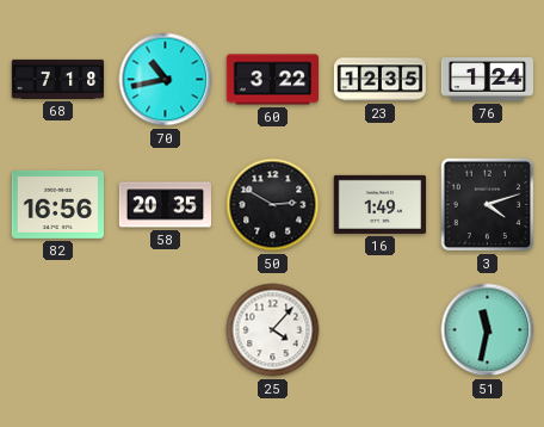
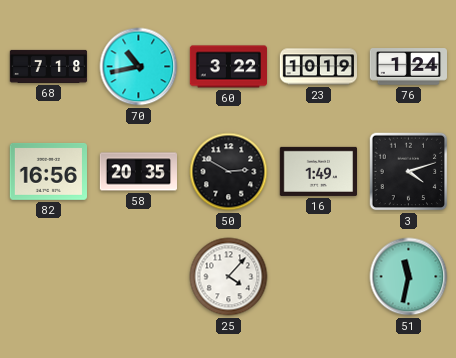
23: 12:35 -> 10:19 (319, 67)
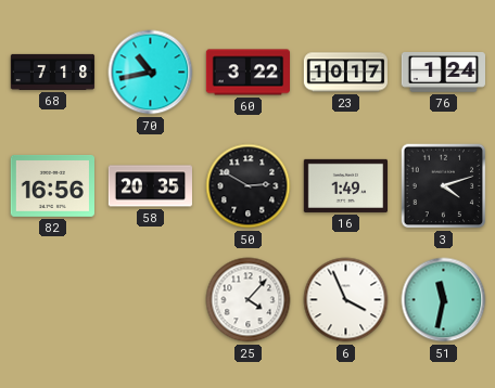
23: 10:19 -> 10:17 (346, 73)
6: none -> 3:56 (346, 300)
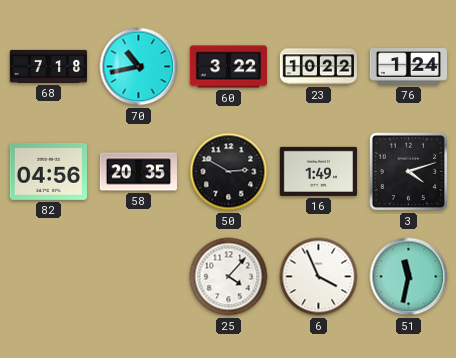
23: 10:17 -> 10:22 (319, 67)
82: 16:56 -> 04:56 (48, 171)
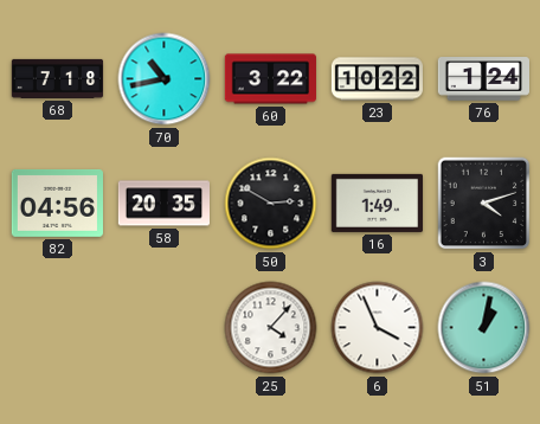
51: 11:32 -> 1:02 (484, 328)
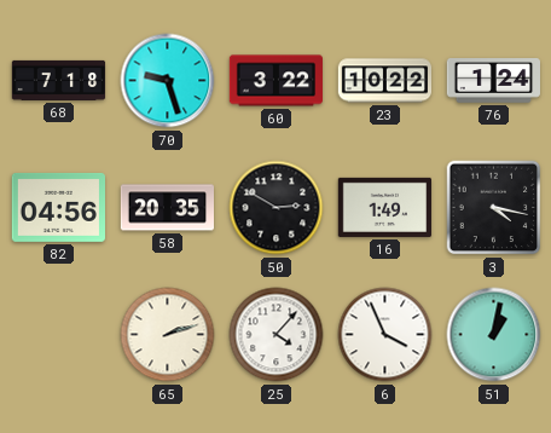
70: 10:43 -> 9:27 (168, 81)
3: 4:12 -> 4:17 (494, 208)
65: none -> 2:12 (168, 335)
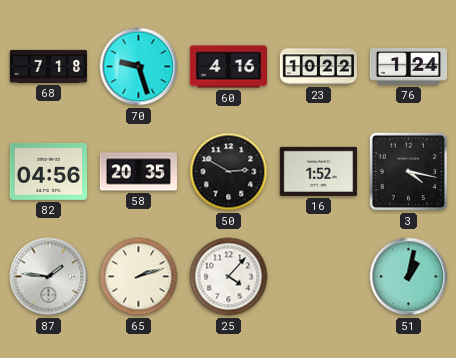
60: 3:22 -> 4:16 (228, 67)
16: 1:49 -> 1:52 (318, 171)
87: none -> 1:46 (49, 277)
6: 3:56 -> none (385, 335)
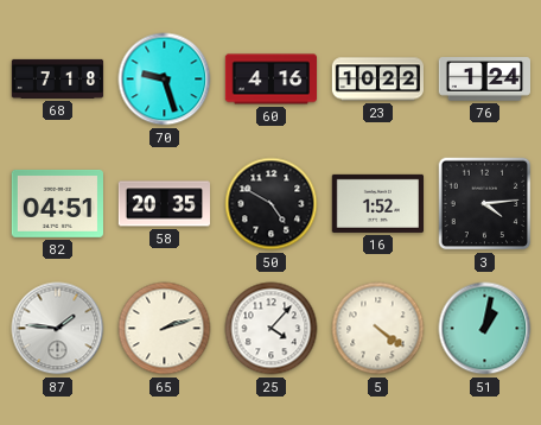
82: 04:56 -> 04:51 (57, 203)
50: 2:50 -> 4:50 (272, 204)
3: 4:17 -> 4:14 (485, 204)
5: none -> 4:21 (378, 329)
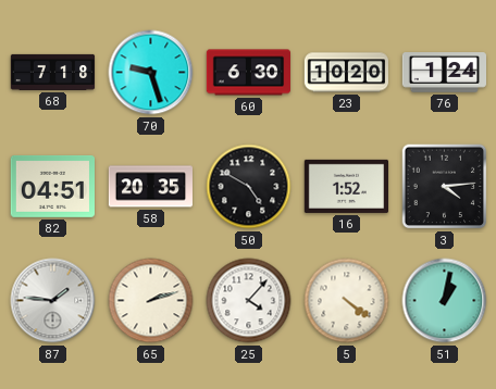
60: 4:16 -> 6:30 (248, 73)
23: 10:22 -> 10:20 (347, 73)
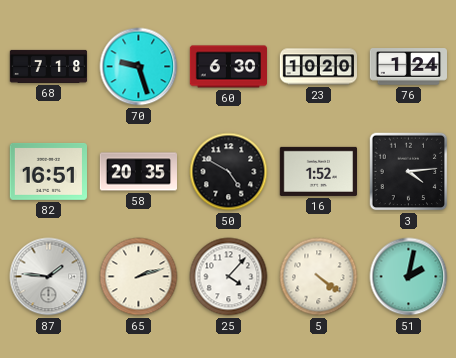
82: 04:51 -> 16:51 (48, 171)
51: 1:02 -> 2:02 (409, 277)
